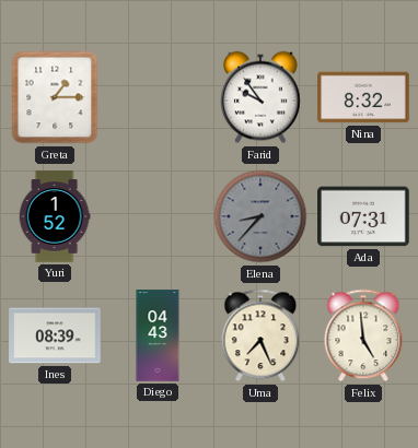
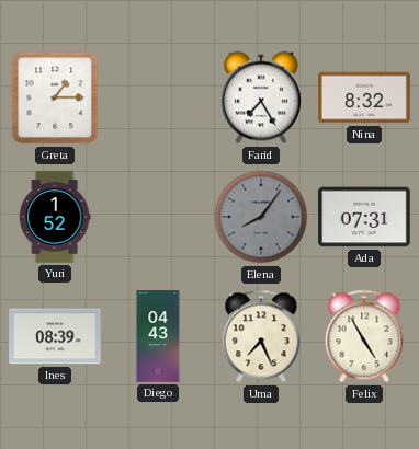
Farid: 9:54 -> 7:25 (261, 97)
Elena: 8:37 -> 8:06 (261, 217)
Felix: 4:59 -> 4:55 (364, 336)
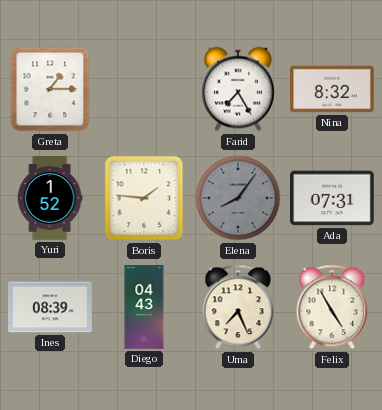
Boris: none -> 1:46 (144, 198)
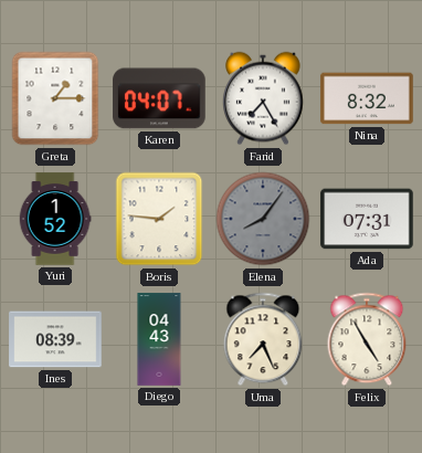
Karen: none -> 04:07 (159, 98)
